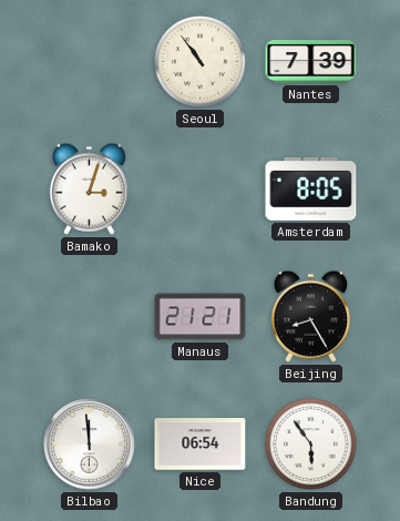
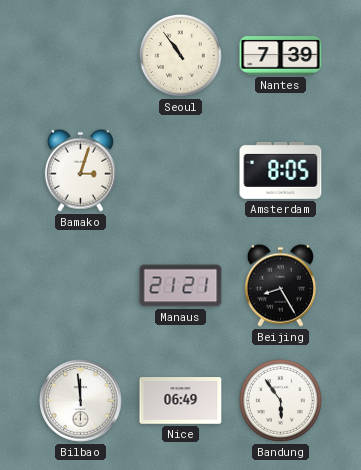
Nice: 06:54 -> 06:49 (181, 401)
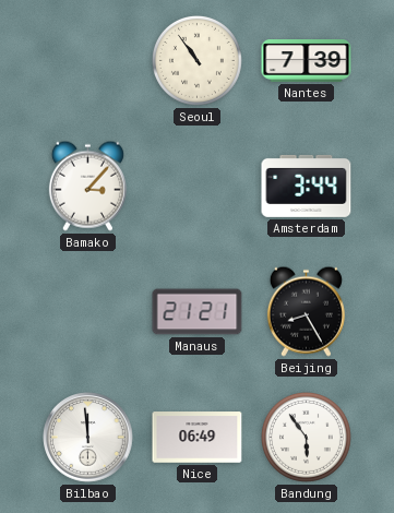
Bamako: 3:03 -> 3:07 (87, 186)
Amsterdam: 8:05 -> 3:44 (307, 186)
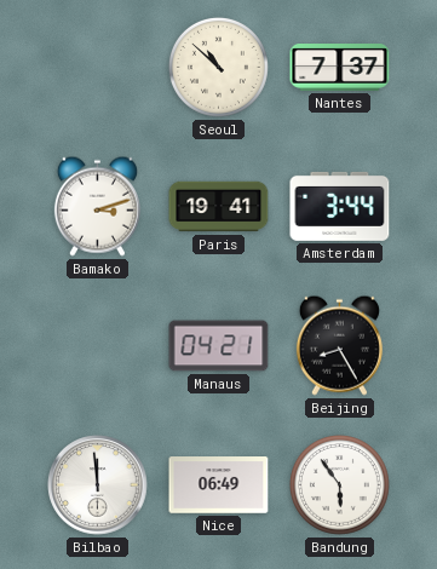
Seoul: 10:54 -> 10:52 (218, 67)
Nantes: 7:39 -> 7:37 (340, 68)
Bamako: 3:07 -> 3:12 (97, 206)
Paris: none -> 19:41 (219, 207)
Manaus: 21:21 -> 04:21 (219, 346)
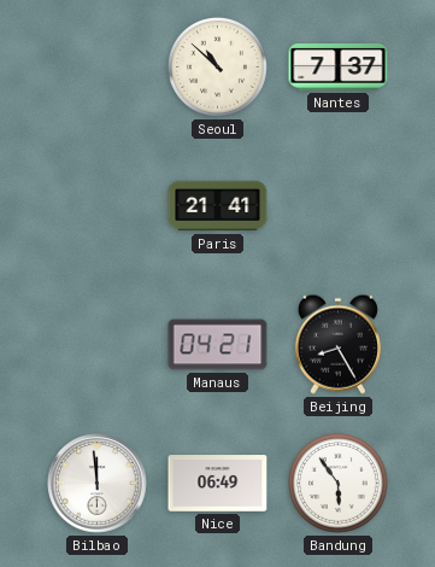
Bamako: 3:12 -> none (97, 206)
Paris: 19:41 -> 21:41 (218, 206)
Amsterdam: 3:44 -> none (340, 206)
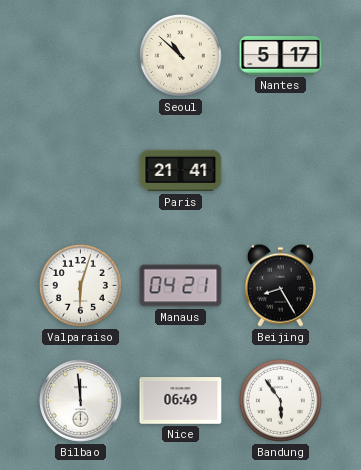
Nantes: 7:37 -> 5:17 (281, 56)
Valparaiso: none -> 6:03 (80, 285)
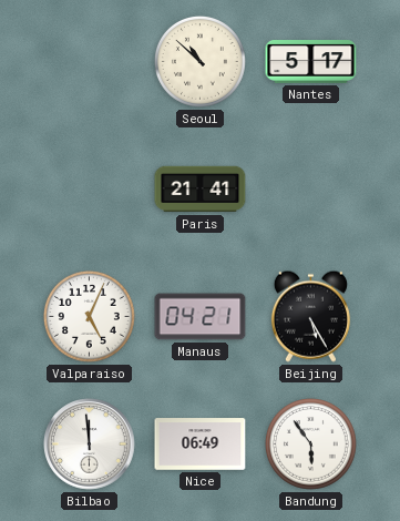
Valparaiso: 6:03 -> 5:04 (89, 316)
Beijing: 8:25 -> 5:25 (310, 316)
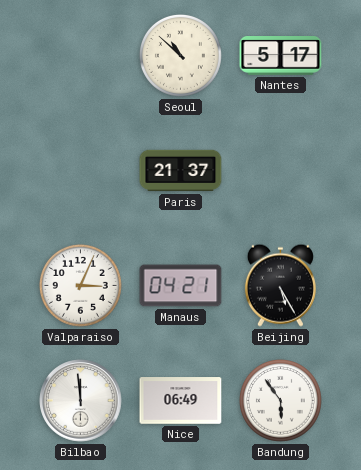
Paris: 21:41 -> 21:37 (181, 171)
Valparaiso: 5:04 -> 3:04 (80, 285)
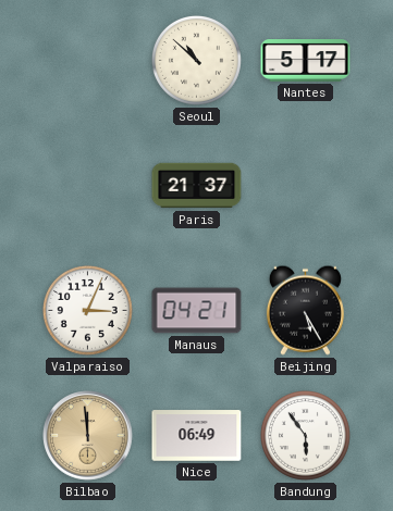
Bilbao dial: white -> champagne (88, 436)
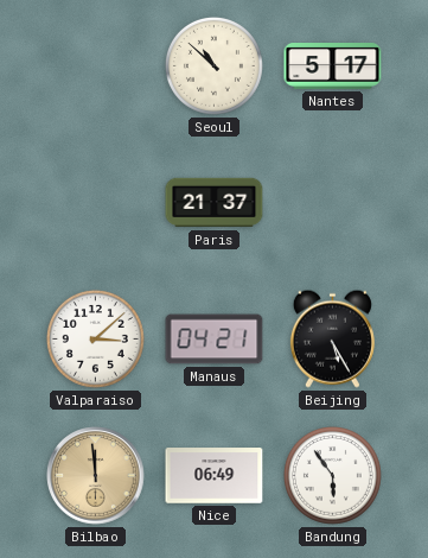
Valparaiso: 3:04 -> 3:08 (95, 338)
